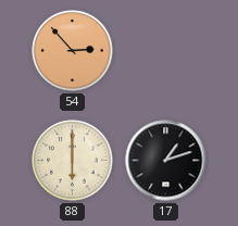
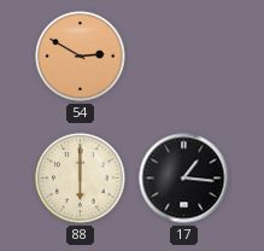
54: 2:53 -> 2:50 (81, 57)
17: 1:12 -> 1:16 (184, 179)
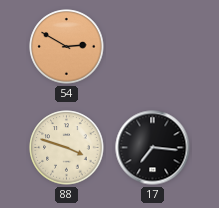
88: 6:00 -> 3:48 (67, 148)
17: 1:16 -> 7:16 (153, 148)
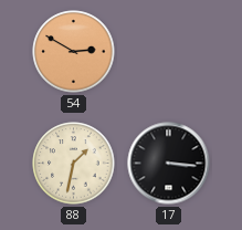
88: 3:48 -> 1:32 (74, 164)
17: 7:16 -> 3:16 (169, 164)
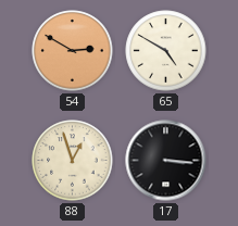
65: none -> 4:50 (166, 51)
88: 1:32 -> 12:57 (73, 161)
